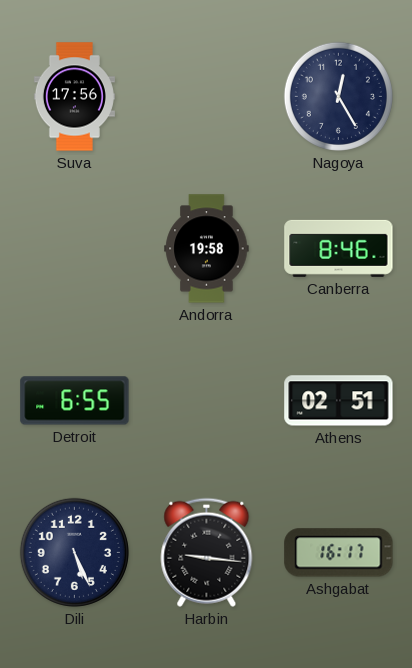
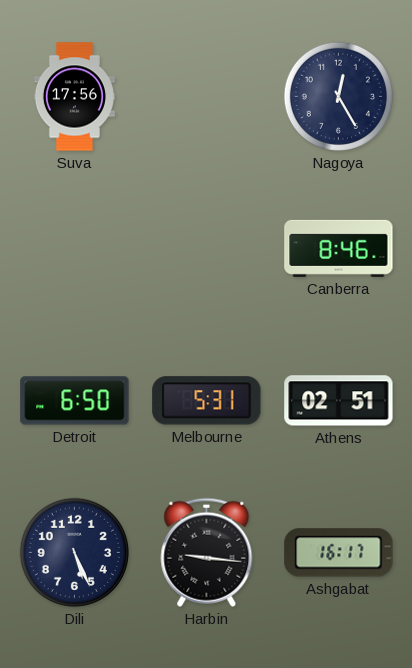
Andorra: 19:58 -> none (207, 249)
Detroit: 6:55 -> 6:50 (75, 401)
Melbourne: none -> 5:31 (207, 401)
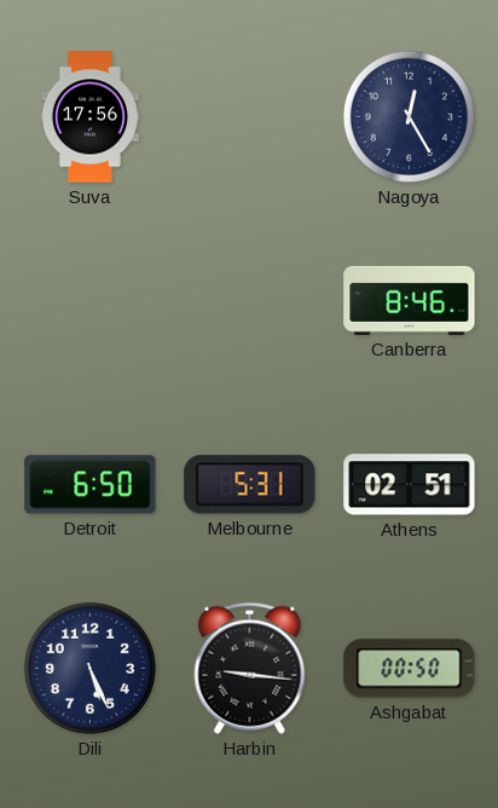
Ashgabat: 16:17 -> 00:50 (410, 669)
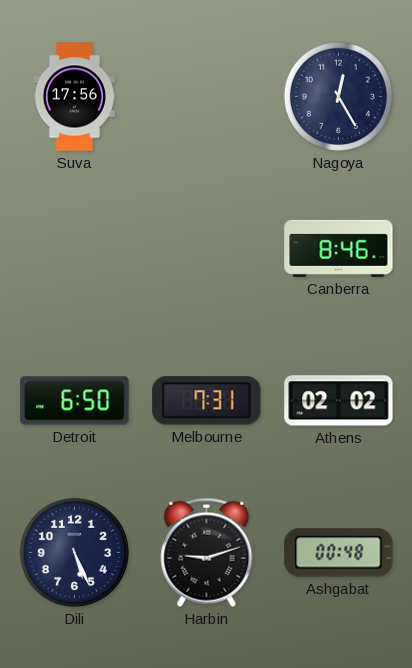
Melbourne: 5:31 -> 7:31 (207, 401)
Athens: 02:51 -> 02:02 (339, 401)
Harbin: 9:16 -> 9:12 (207, 552)
Ashgabat: 00:50 -> 00:48 (339, 553)
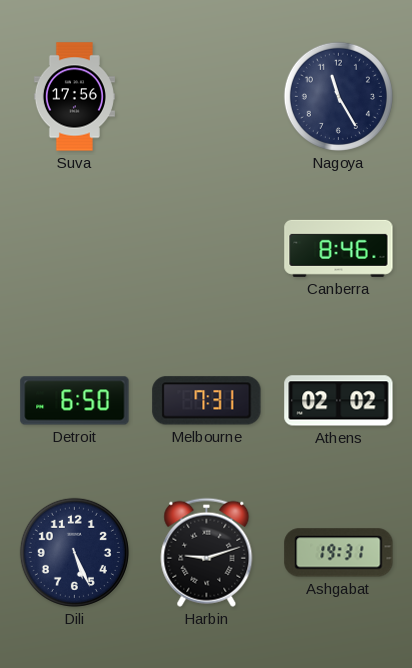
Nagoya: 12:25 -> 11:25 (338, 96)
Ashgabat: 00:48 -> 19:31 (339, 553)
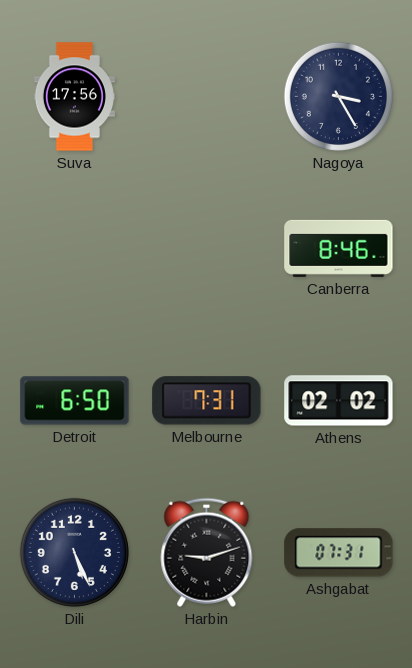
Nagoya: 11:25 -> 3:25 (338, 96)
Ashgabat: 19:31 -> 07:31 (339, 553)
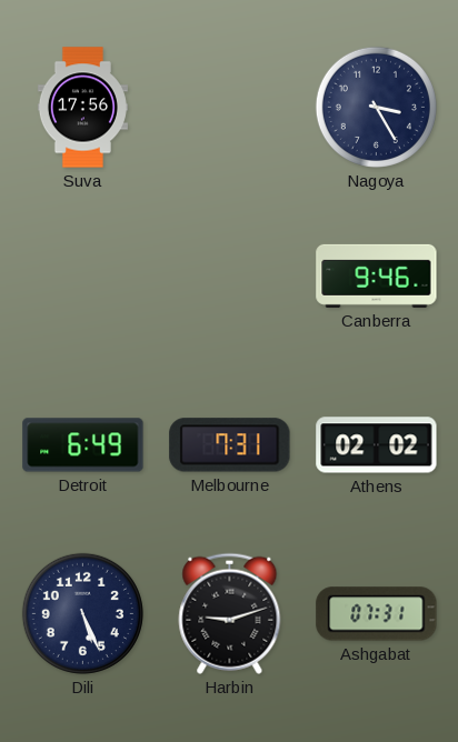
Canberra: 8:46 -> 9:46 (377, 275)
Detroit: 6:50 -> 6:49 (83, 445)
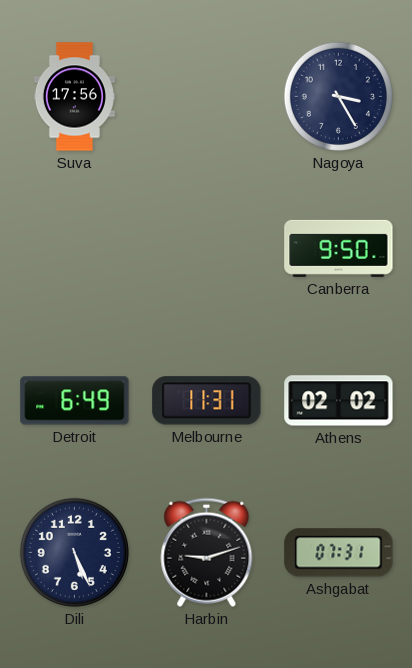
Canberra: 9:46 -> 9:50 (339, 248)
Melbourne: 7:31 -> 11:31 (207, 401)
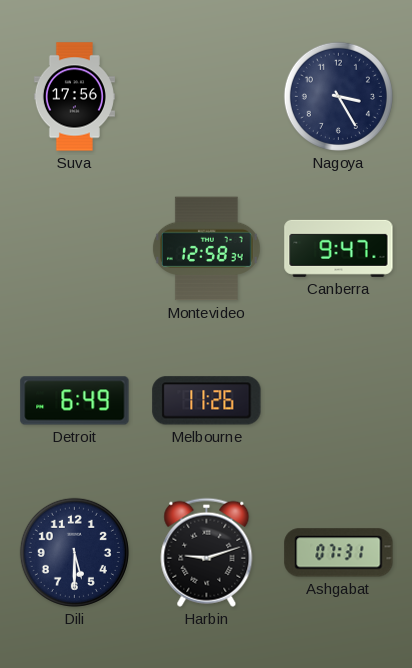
Montevideo: none -> 12:58 (206, 249)
Canberra: 9:50 -> 9:47 (339, 248)
Melbourne: 11:31 -> 11:26 (207, 401)
Athens: 02:02 -> none (339, 401)
Dili: 5:26 -> 5:30 (74, 552)
